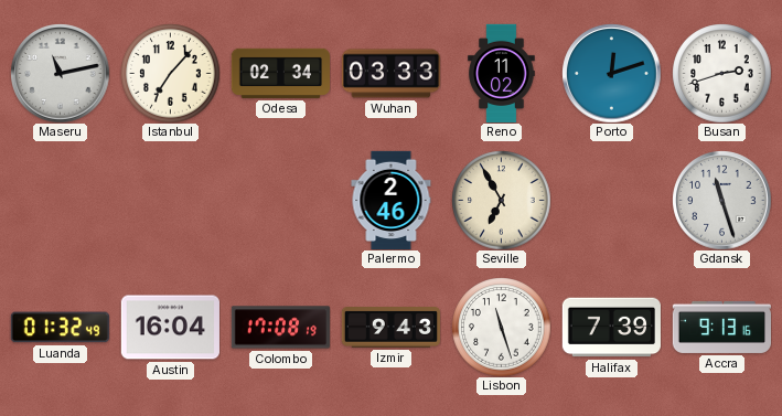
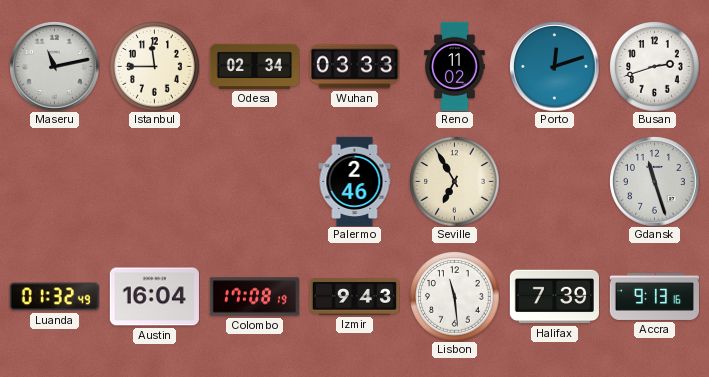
Istanbul: 7:07 -> 11:45 (154, 66)
Lisbon: 11:27 -> 11:29 (454, 296)
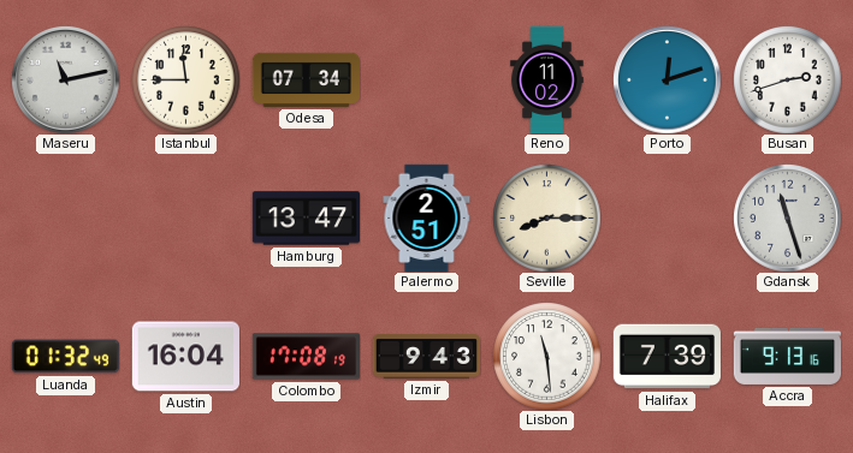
Odesa: 02:34 -> 07:34 (306, 79)
Wuhan: 03:33 -> none (354, 67)
Hamburg: none -> 13:47 (306, 219)
Palermo: 2:46 -> 2:51 (427, 217)
Seville: 6:55 -> 8:15 (546, 217)
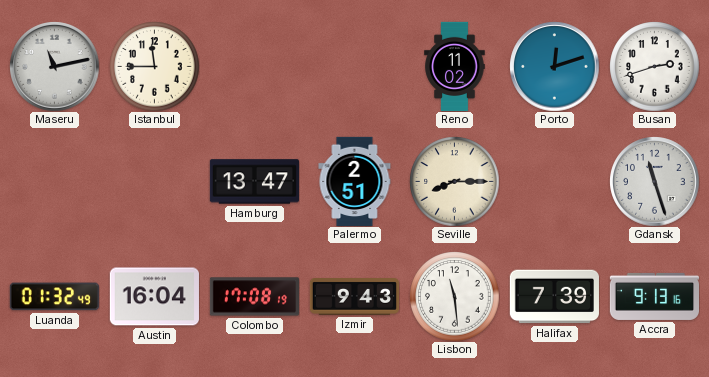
Odesa: 07:34 -> none (306, 79)
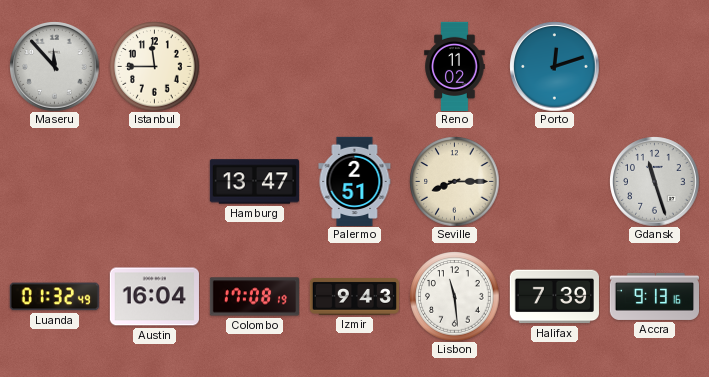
Maseru: 11:13 -> 11:53 (54, 66)
Busan: 2:42 -> none (654, 66)
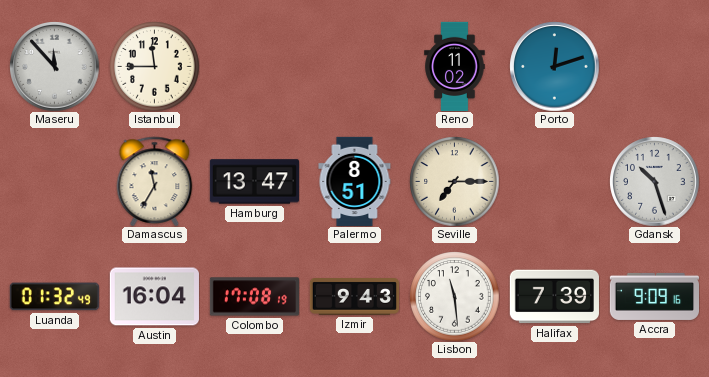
Damascus: none -> 11:35 (155, 181)
Palermo: 2:51 -> 8:51 (355, 181)
Seville: 8:15 -> 7:15 (454, 181)
Gdansk: 11:27 -> 10:27 (654, 181)
Accra: 9:13 -> 9:09 (654, 296)
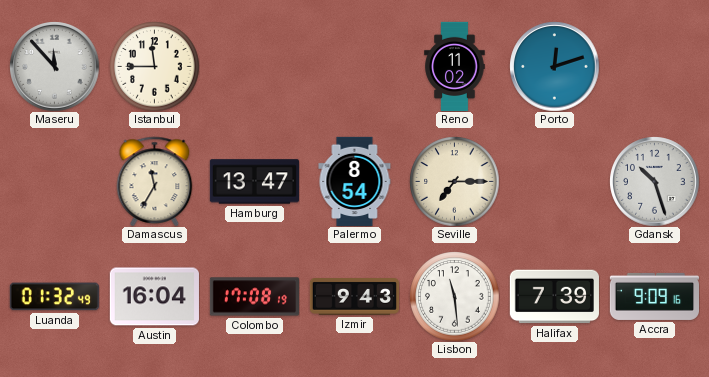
Palermo: 8:51 -> 8:54 (355, 181)
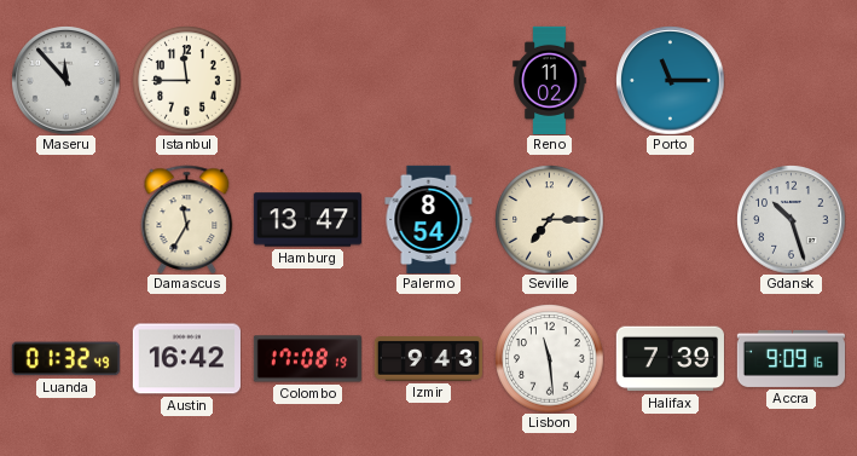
Porto: 12:12 -> 11:15 (670, 80)
Austin: 16:04 -> 16:42 (186, 359)
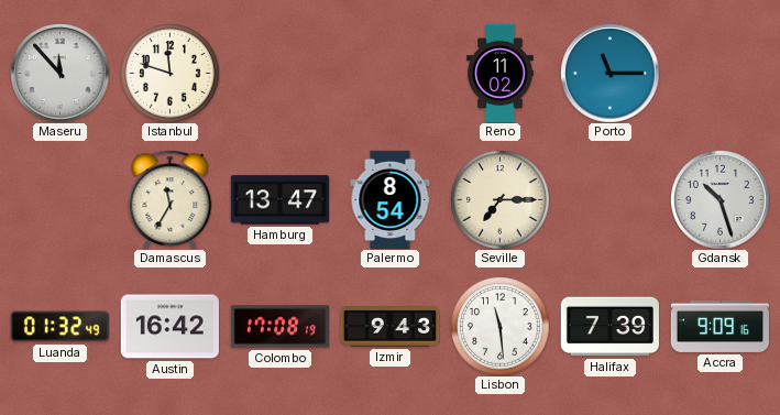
Istanbul: 11:45 -> 11:48 (169, 73)
